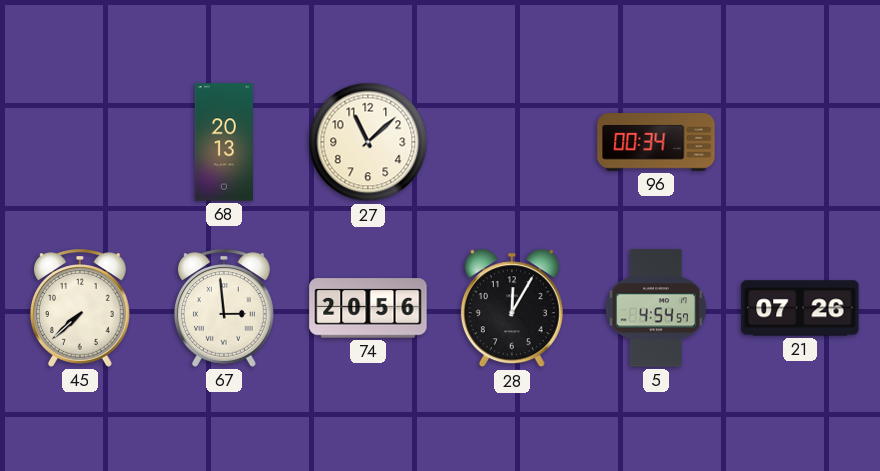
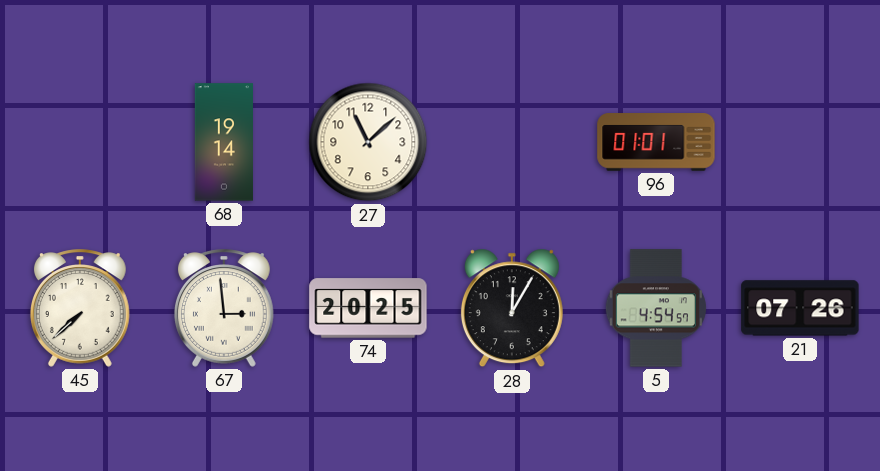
68: 20:13 -> 19:14 (224, 142)
96: 00:34 -> 01:01 (656, 142)
74: 20:56 -> 20:25 (368, 308)
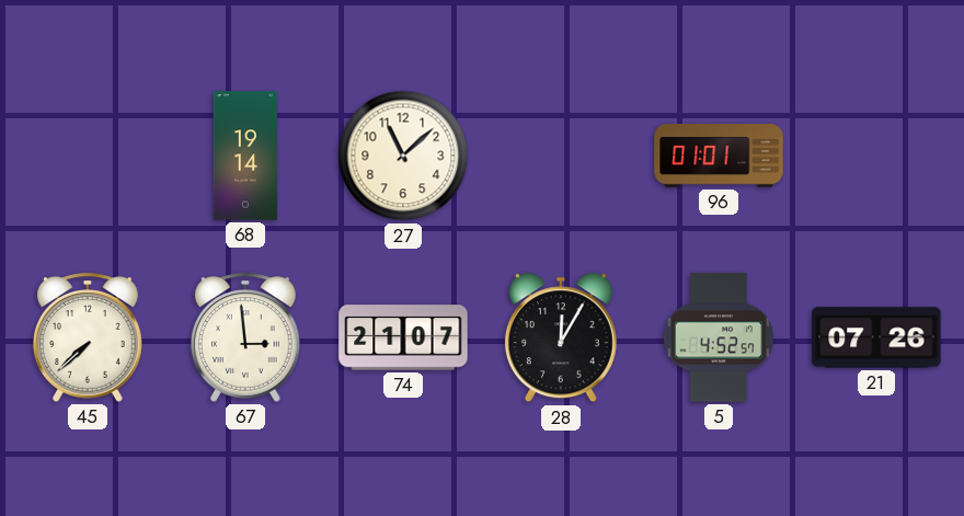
74: 20:25 -> 21:07 (403, 337)
5: 4:54 -> 4:52 (719, 337)
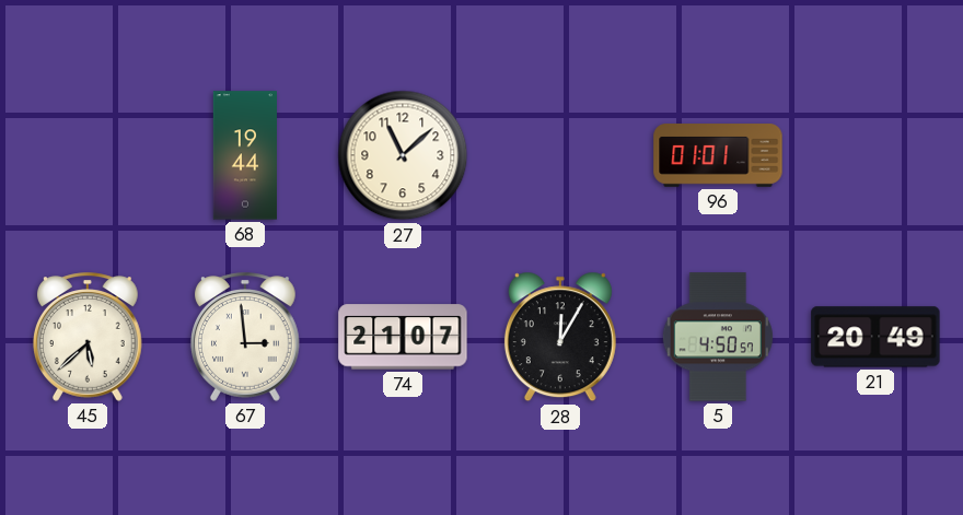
68: 19:14 -> 19:44 (245, 155)
45: 7:38 -> 5:38 (88, 337)
5: 4:52 -> 4:50 (718, 337)
21: 07:26 -> 20:49 (875, 337)
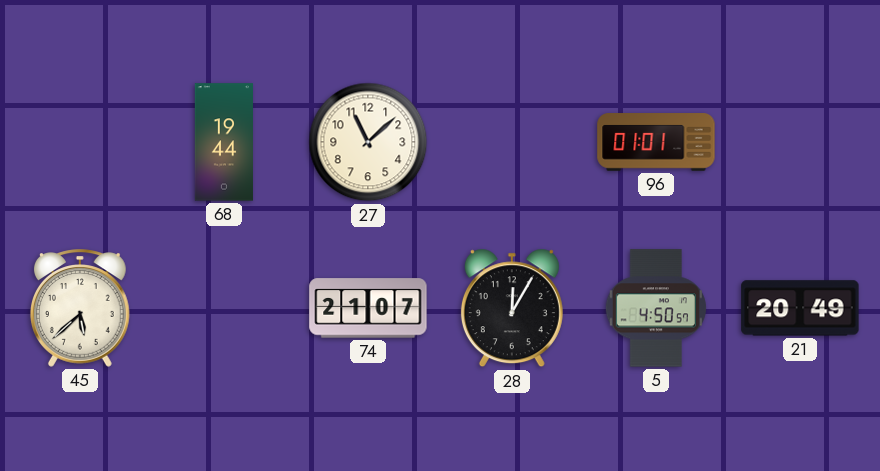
67: 2:59 -> none (245, 337)
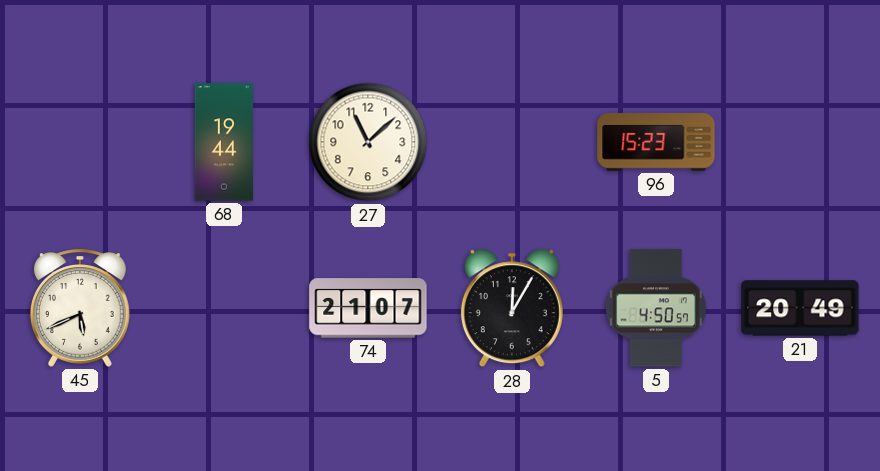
96: 01:01 -> 15:23 (656, 142)
45: 5:38 -> 5:41 (80, 308)
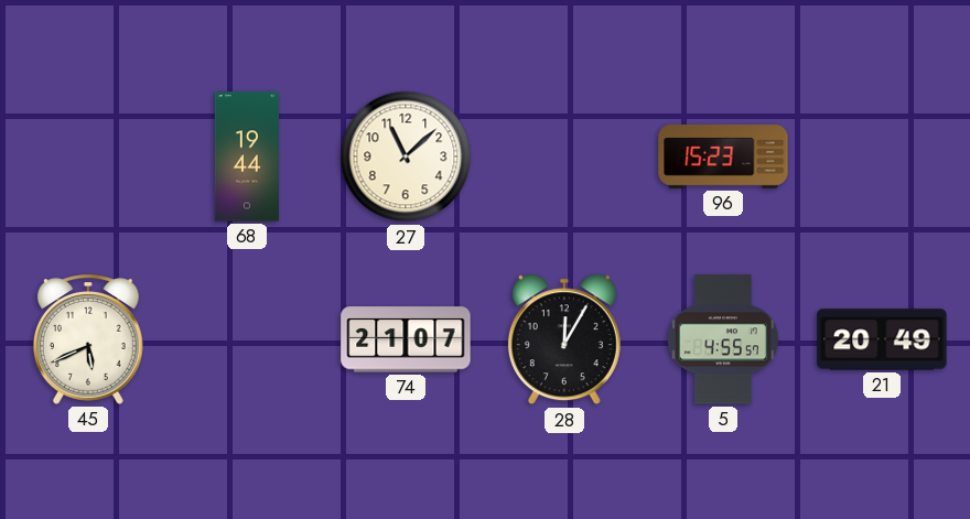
5: 4:50 -> 4:55 (723, 339)
